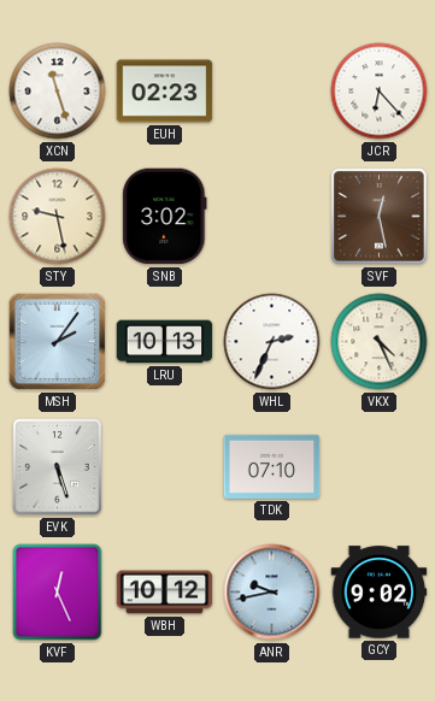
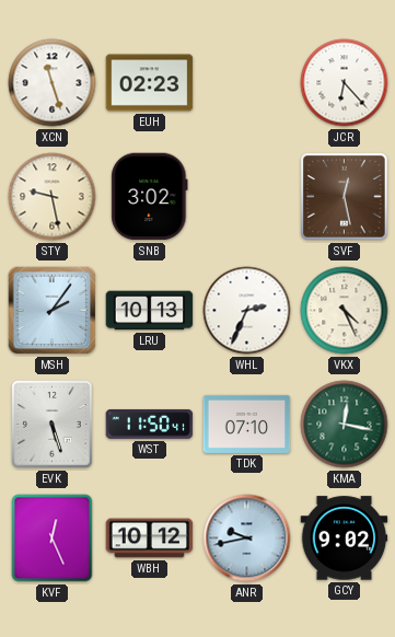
WST: none -> 11:50 (150, 424)
KMA: none -> 12:17 (345, 425)
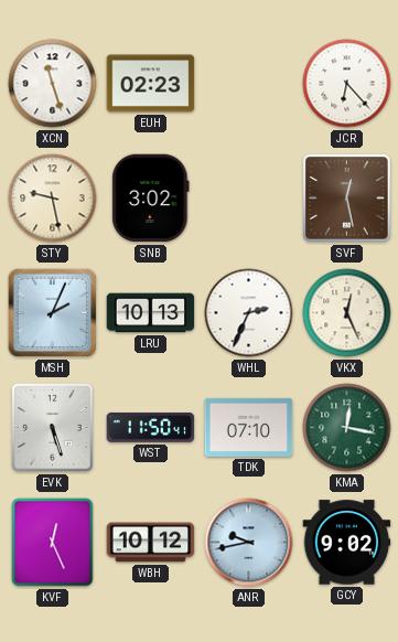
MSH: 2:06 -> 2:04 (53, 313)
VKX: 4:26 -> 12:26 (347, 313)
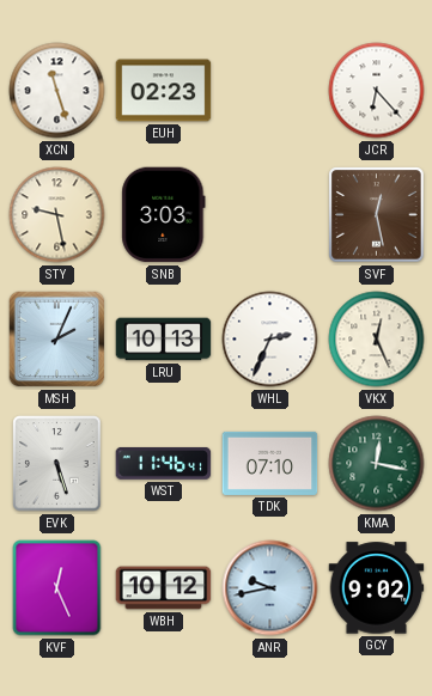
SNB: 3:02 -> 3:03 (164, 215)
WST: 11:50 -> 11:46 (164, 463)
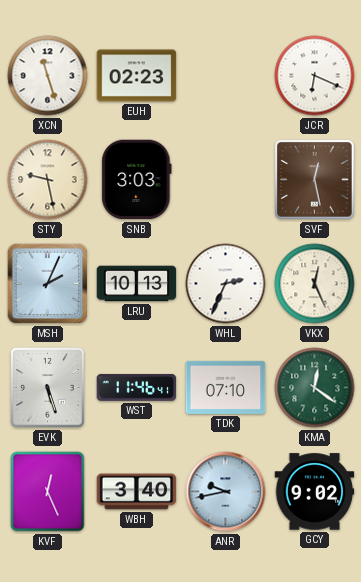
JCR: 6:23 -> 6:19 (315, 76)
KMA: 12:17 -> 12:21 (315, 388)
WBH: 10:12 -> 3:40 (137, 492)
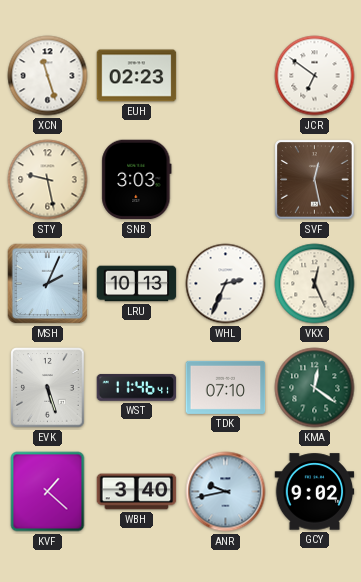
JCR: 6:19 -> 6:51 (315, 76)
KVF: 12:26 -> 1:22 (48, 492)
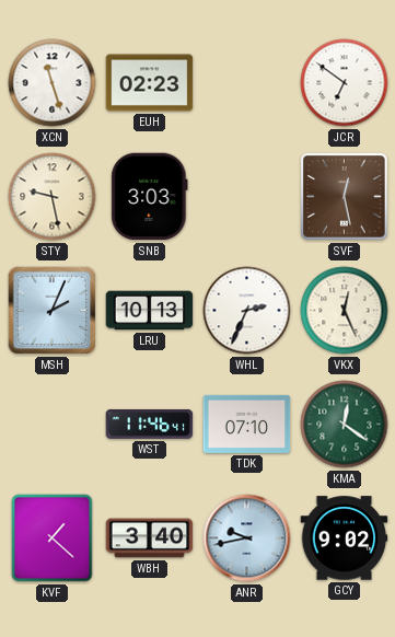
EVK: 5:27 -> none (48, 388)
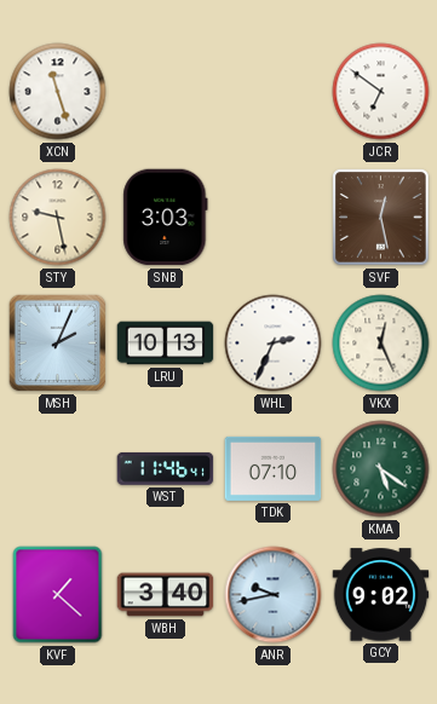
EUH: 02:23 -> none (150, 83)
KMA: 12:21 -> 5:21 (381, 469)
